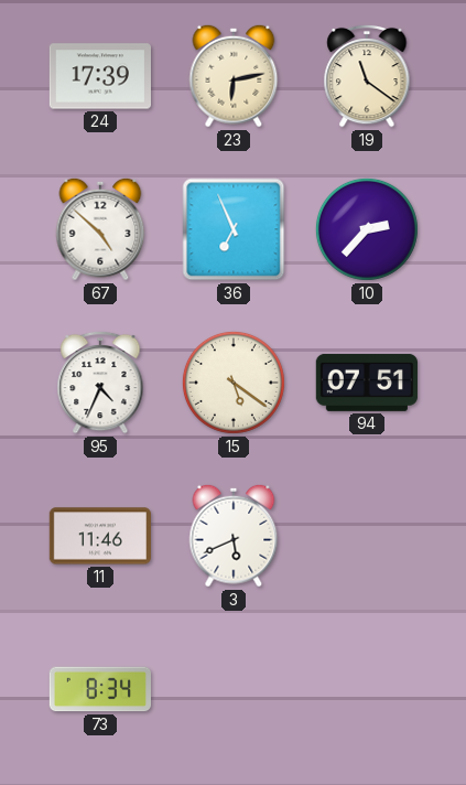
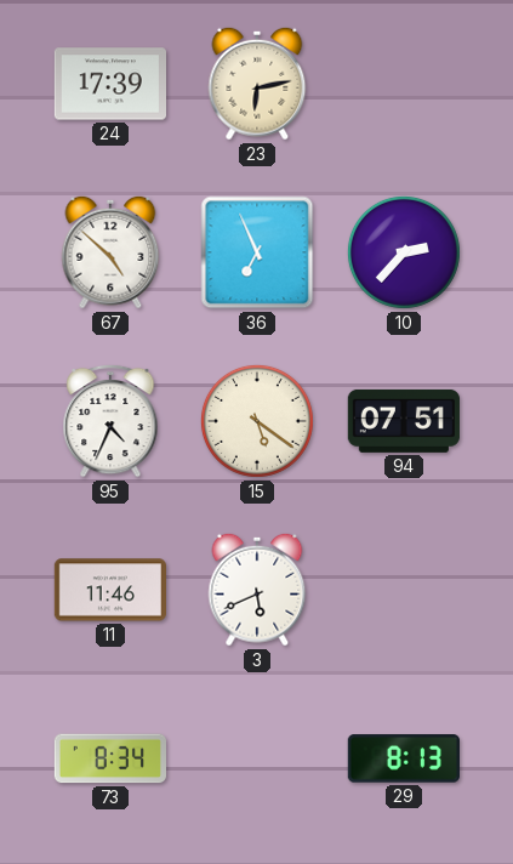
19: 11:21 -> none (367, 76)
29: none -> 8:13 (404, 758)
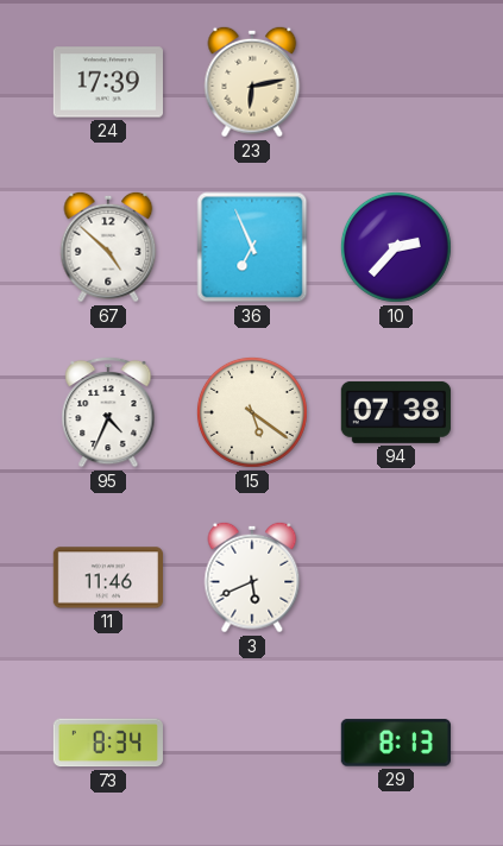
94: 07:51 -> 07:38 (396, 412)
